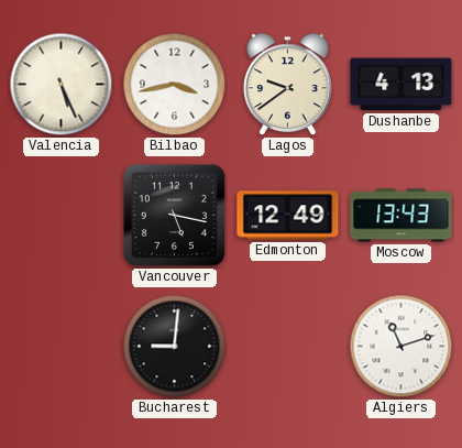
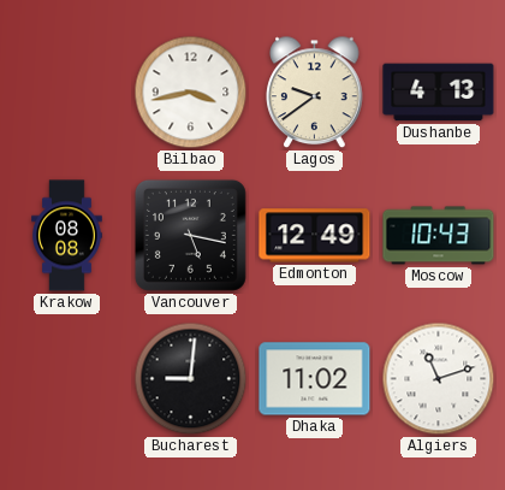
Valencia: 5:26 -> none (62, 85)
Krakow: none -> 08:08 (67, 236)
Moscow: 13:43 -> 10:43 (439, 236)
Dhaka: none -> 11:02 (315, 379)
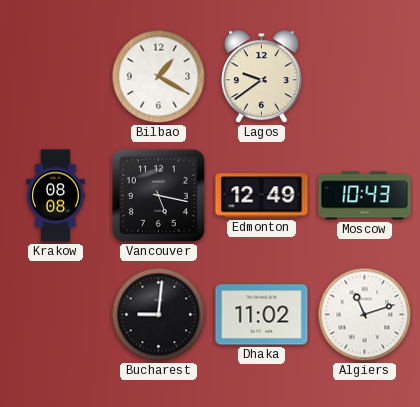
Bilbao: 3:43 -> 1:20 (159, 77)
Dushanbe: 4:13 -> none (439, 93)
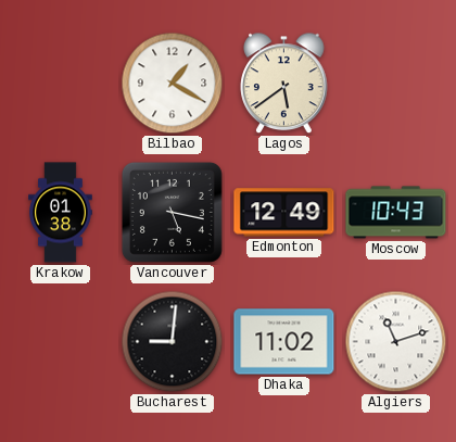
Lagos: 9:39 -> 5:39 (284, 84)
Krakow: 08:08 -> 01:38 (61, 213)
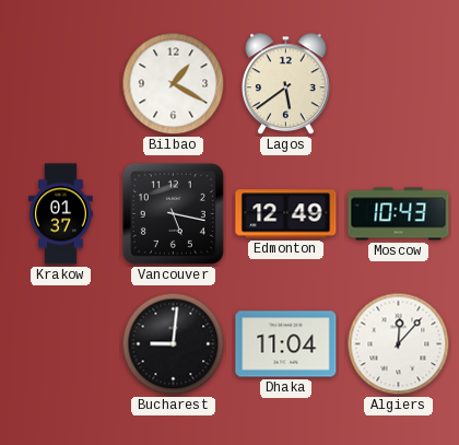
Krakow: 01:38 -> 01:37 (61, 214)
Dhaka: 11:02 -> 11:04 (286, 344)
Algiers: 11:12 -> 12:07 (399, 344)
